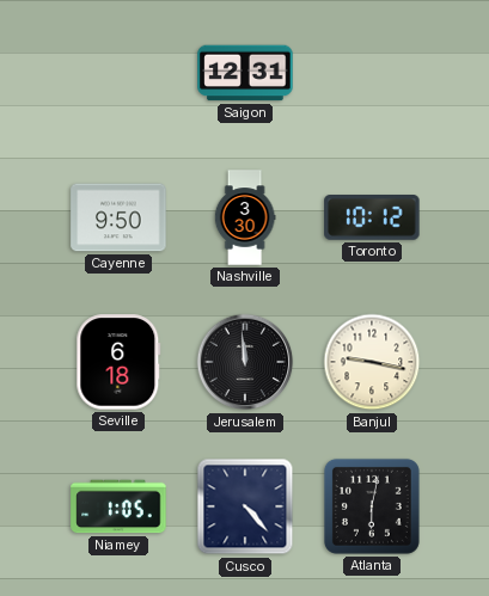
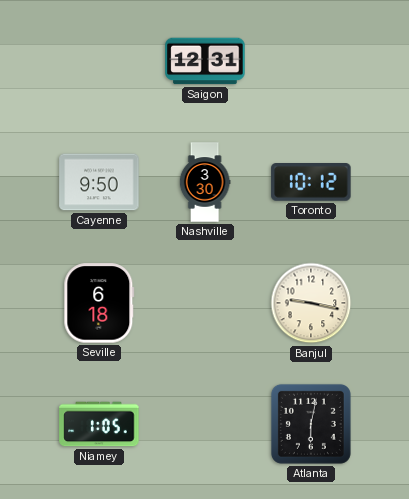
Jerusalem: 11:59 -> none (245, 362)
Cusco: 4:23 -> none (245, 506)
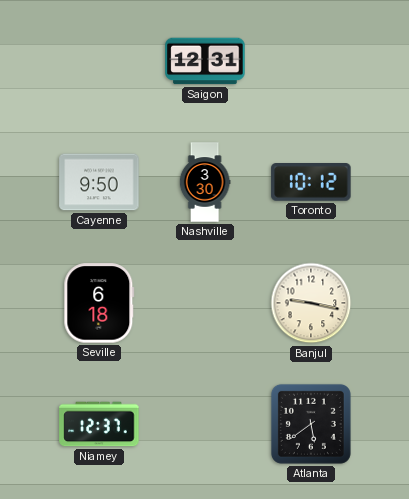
Niamey: 1:05 -> 12:37 (99, 424)
Atlanta: 6:02 -> 5:39 (311, 424)
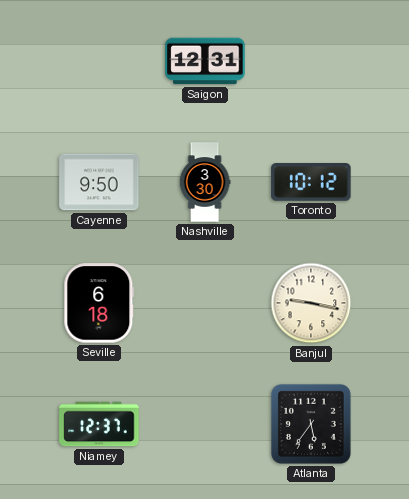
Atlanta: 5:39 -> 5:36 (311, 424)
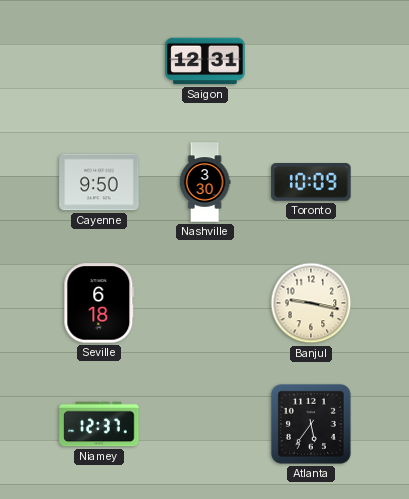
Toronto: 10:12 -> 10:09 (311, 183)
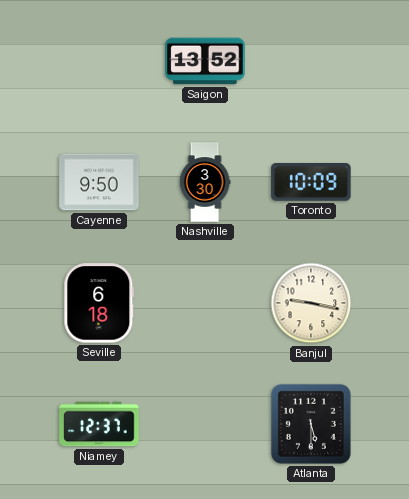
Saigon: 12:31 -> 13:52 (205, 61)
Atlanta: 5:36 -> 5:30 (311, 424)
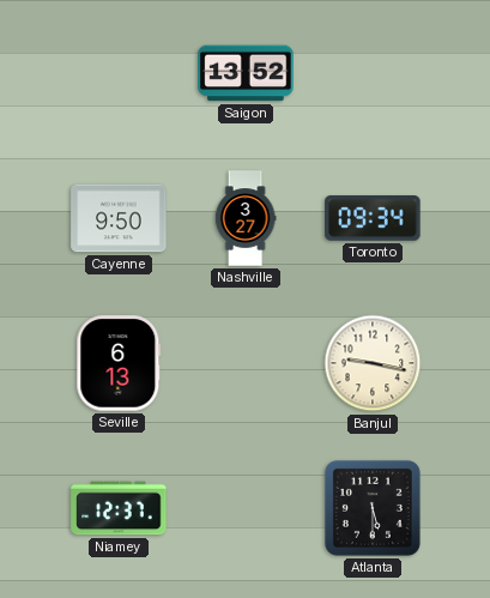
Nashville: 3:30 -> 3:27 (246, 218)
Toronto: 10:09 -> 09:34 (373, 219)
Seville: 6:18 -> 6:13 (119, 363)
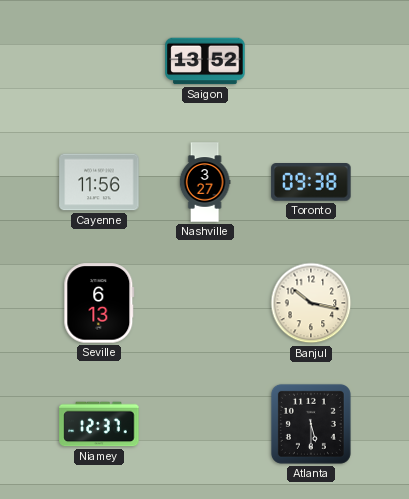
Cayenne: 9:50 -> 11:56 (99, 182)
Toronto: 09:34 -> 09:38 (311, 183)
Banjul: 9:17 -> 10:17 (311, 303)
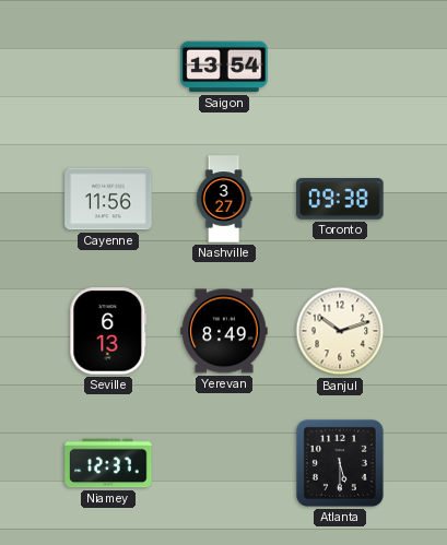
Saigon: 13:52 -> 13:54 (224, 67)
Yerevan: none -> 8:49 (224, 331)
Banjul: 10:17 -> 10:12 (340, 331)
